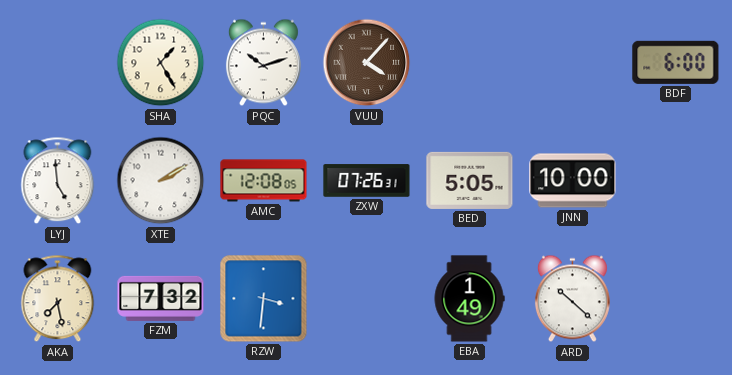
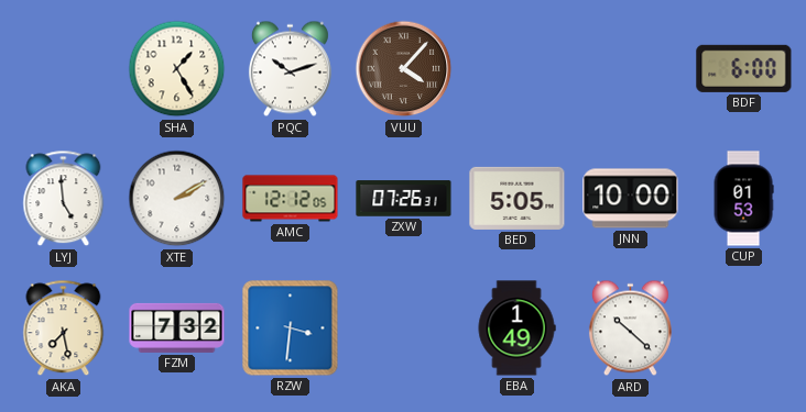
AMC: 12:08 -> 12:12 (291, 199)
CUP: none -> 01:53 (743, 199)
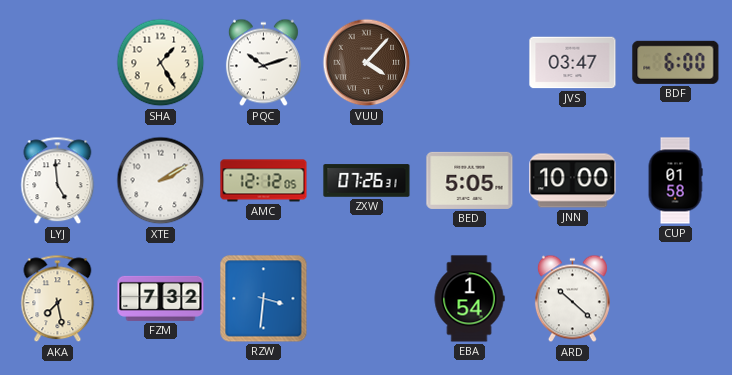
JVS: none -> 03:47 (573, 63)
CUP: 01:53 -> 01:58 (675, 181)
EBA: 1:49 -> 1:54 (469, 299)
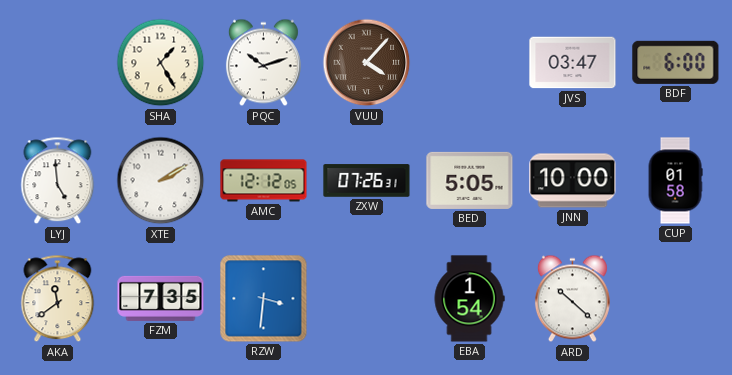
AKA: 7:28 -> 11:39 (58, 299)
FZM: 7:32 -> 7:35 (161, 298)
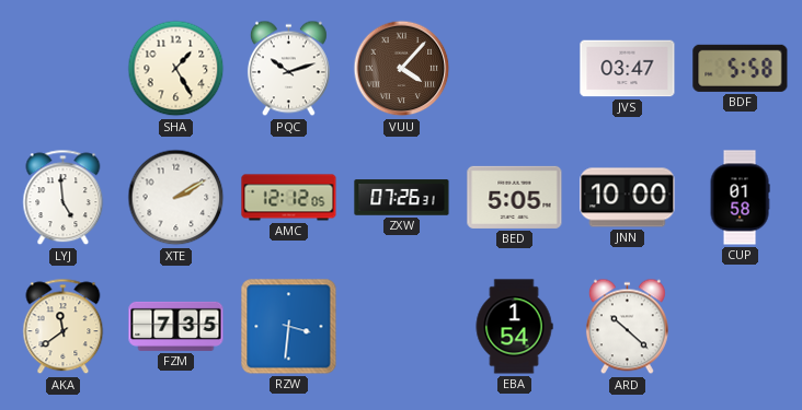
BDF: 6:00 -> 5:58 (741, 68)
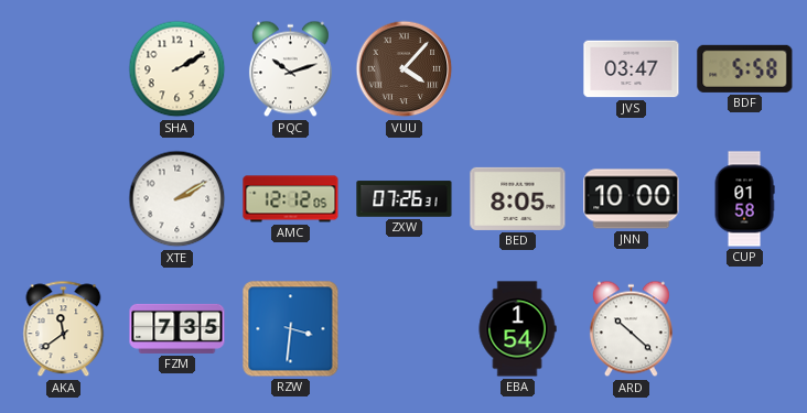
SHA: 1:25 -> 2:10 (177, 69)
LYJ: 4:59 -> none (64, 198)
BED: 5:05 -> 8:05 (518, 198)
